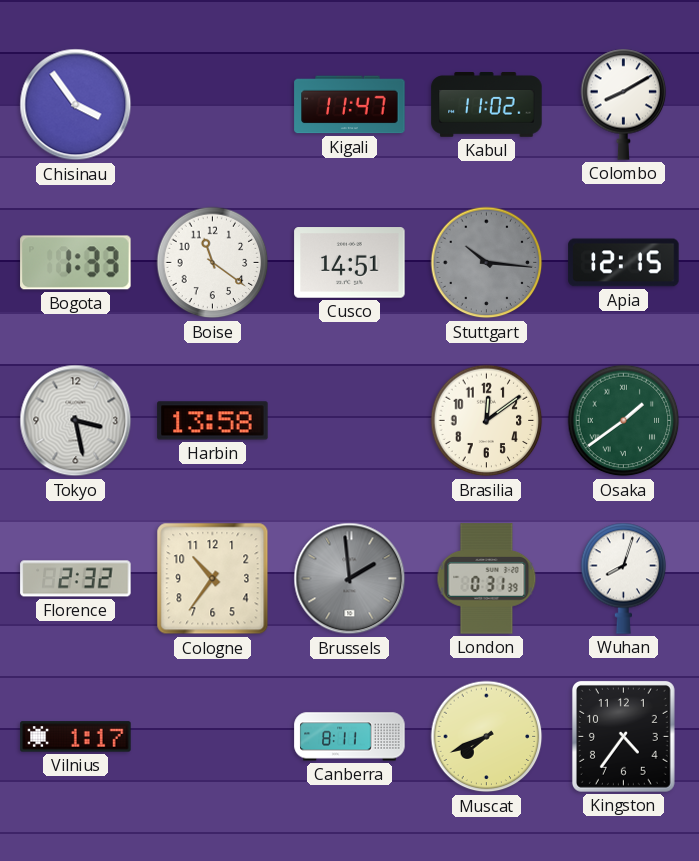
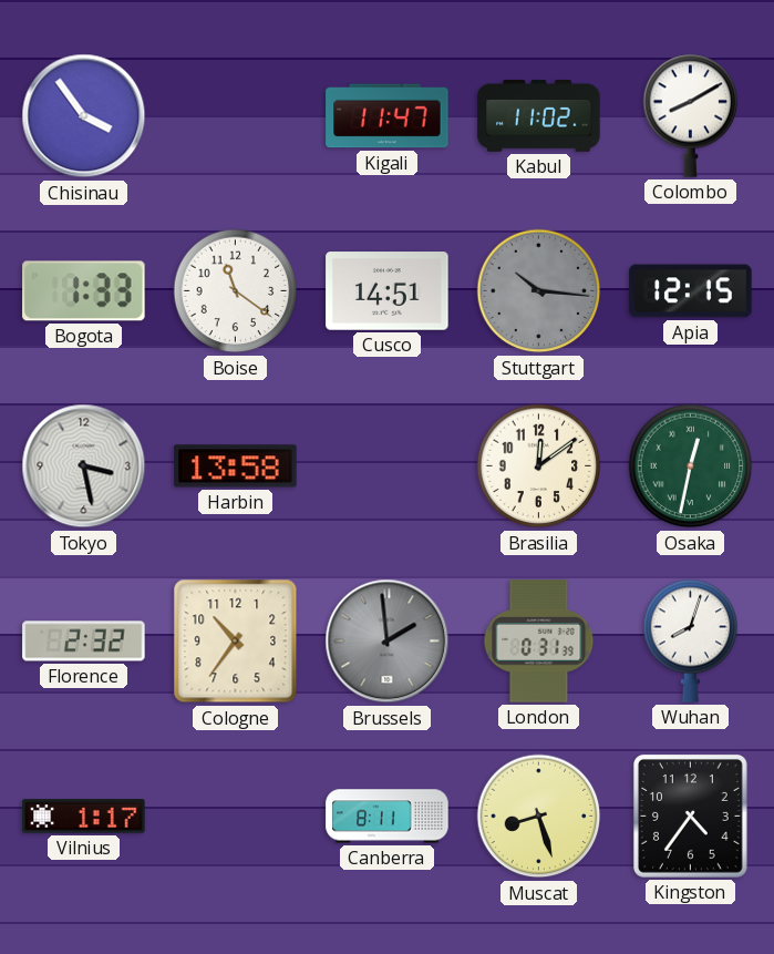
Osaka: 1:39 -> 12:32 (691, 466)
Muscat: 7:41 -> 8:27 (539, 817)
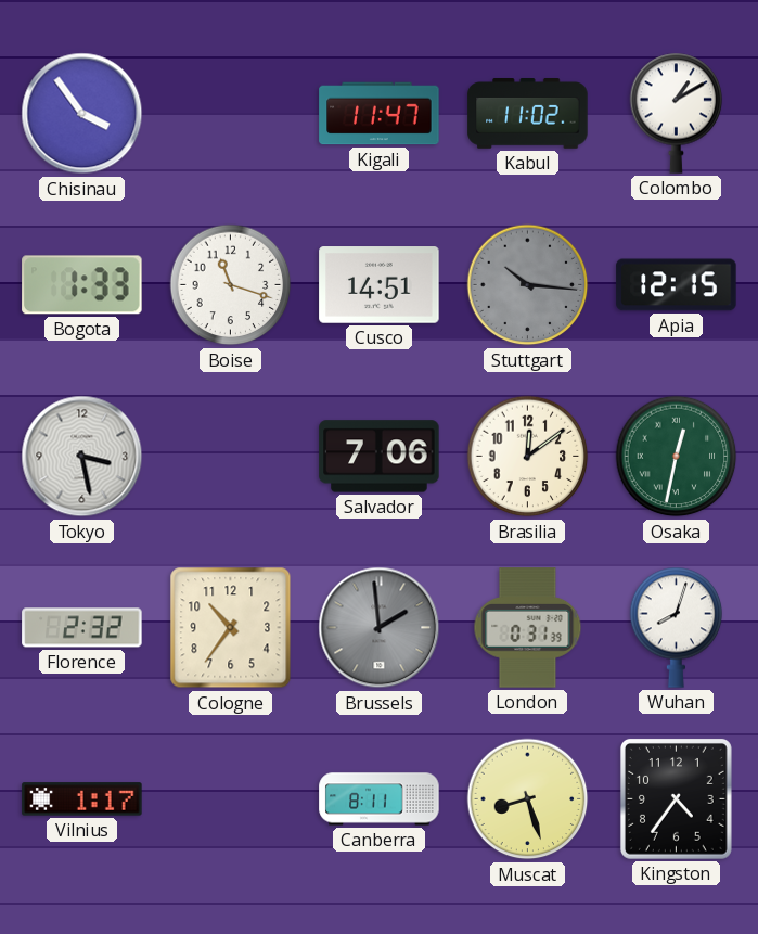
Colombo: 8:10 -> 1:10 (677, 113)
Boise: 11:21 -> 11:18 (231, 285)
Harbin: 13:58 -> none (236, 466)
Salvador: none -> 7:06 (380, 457)
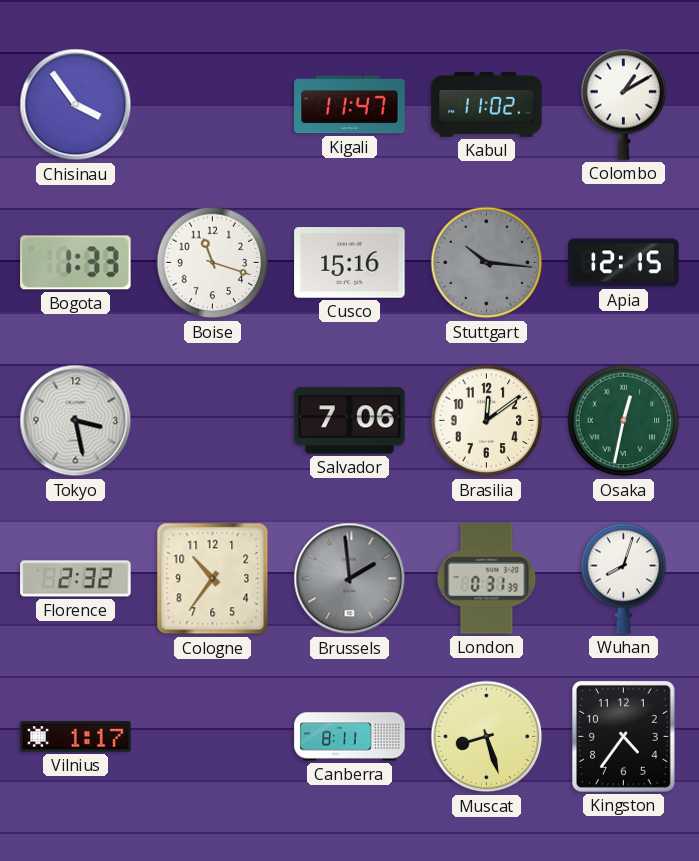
Cusco: 14:51 -> 15:16 (350, 263)
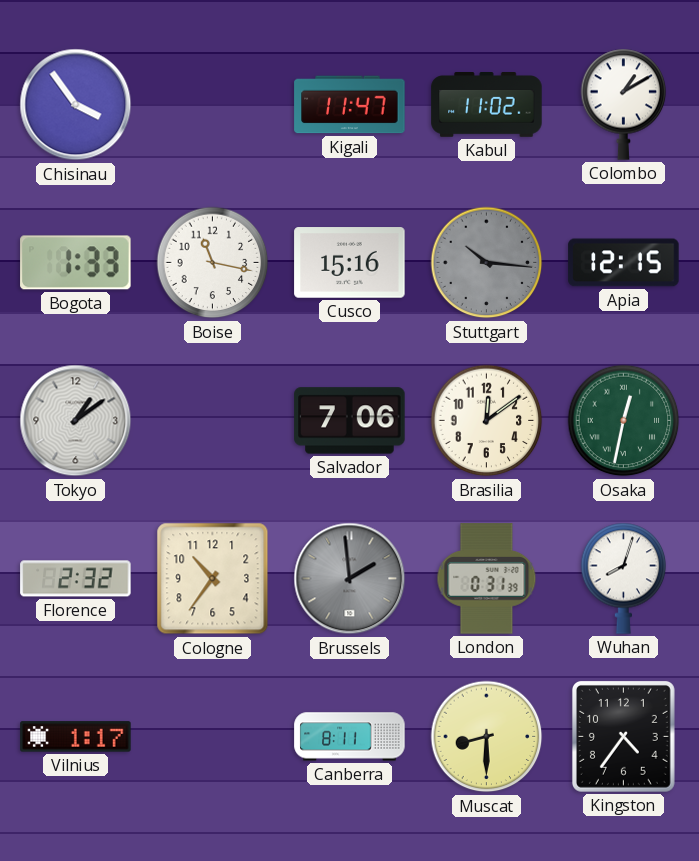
Boise: 11:18 -> 11:17 (213, 263)
Tokyo: 3:28 -> 1:09 (76, 421)
Muscat: 8:27 -> 8:30 (487, 737)
